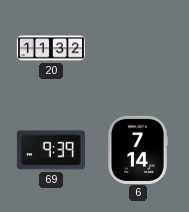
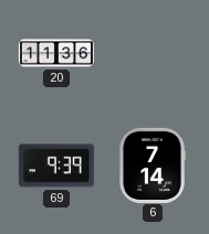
20: 11:32 -> 11:36 (55, 53)
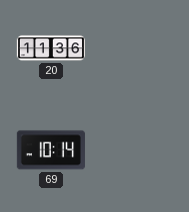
69: 9:39 -> 10:14 (51, 150)
6: 7:14 -> none (153, 166)
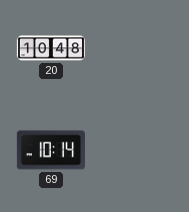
20: 11:36 -> 10:48 (50, 48)
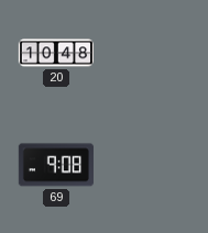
69: 10:14 -> 9:08 (56, 165)
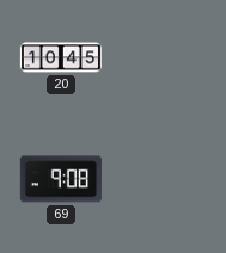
20: 10:48 -> 10:45 (60, 57)
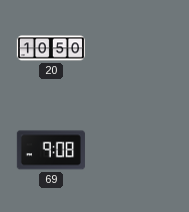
20: 10:45 -> 10:50 (50, 48)
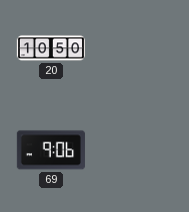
69: 9:08 -> 9:06 (51, 150)
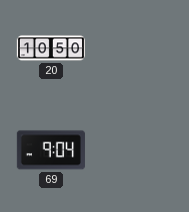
69: 9:06 -> 9:04 (51, 150)
